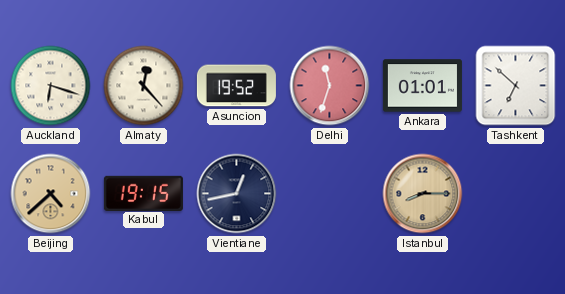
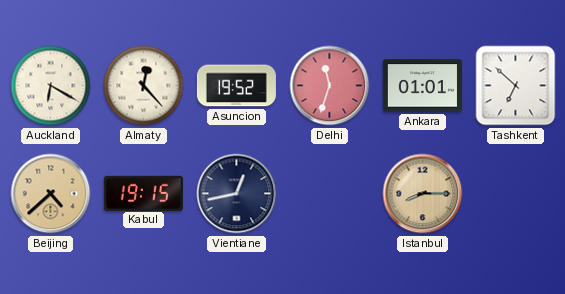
Auckland: 6:18 -> 6:20 (51, 86)
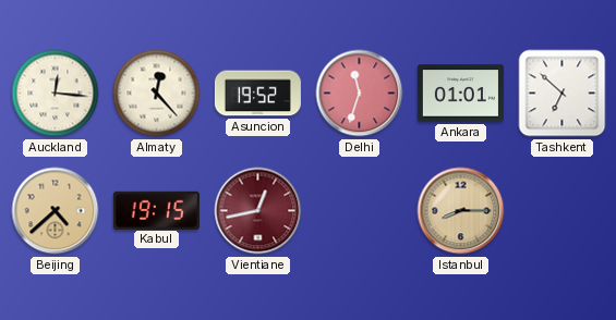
Auckland: 6:20 -> 12:16 (56, 94)
Vientiane dial: navy -> burgundy (258, 211)
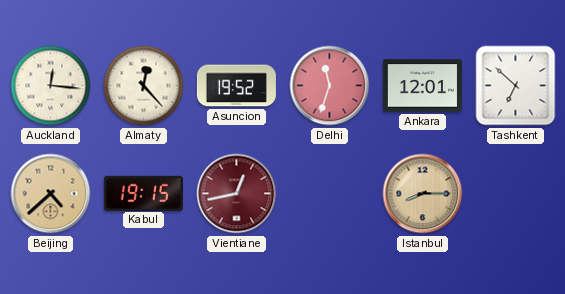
Ankara: 01:01 -> 12:01 (422, 86)
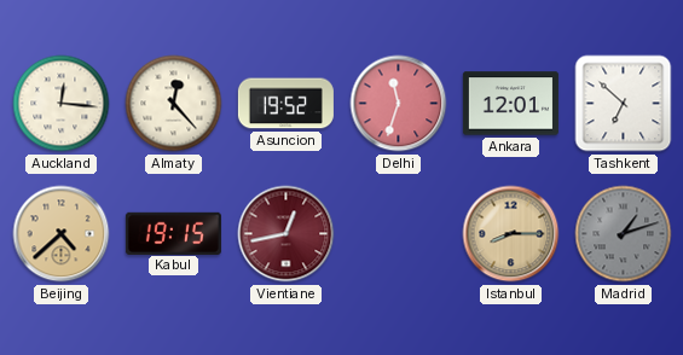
Madrid: none -> 1:12 (624, 234)
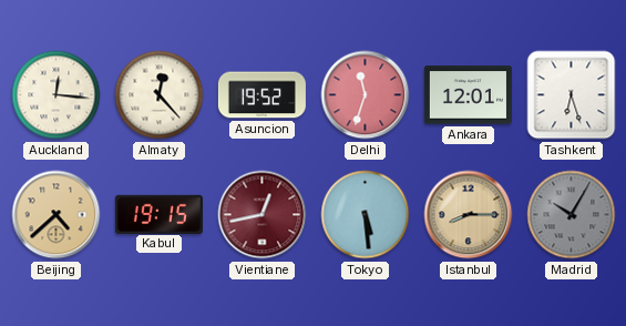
Tashkent: 6:52 -> 6:27 (572, 95)
Tokyo: none -> 5:29 (366, 215)
Madrid: 1:12 -> 10:05 (572, 215)
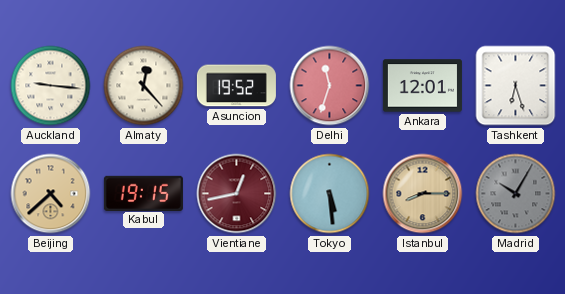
Auckland: 12:16 -> 9:16 (51, 86)
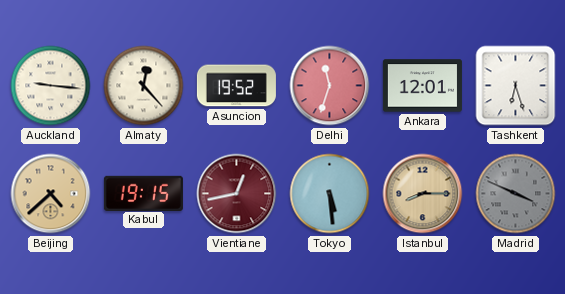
Madrid: 10:05 -> 3:49 (516, 194)
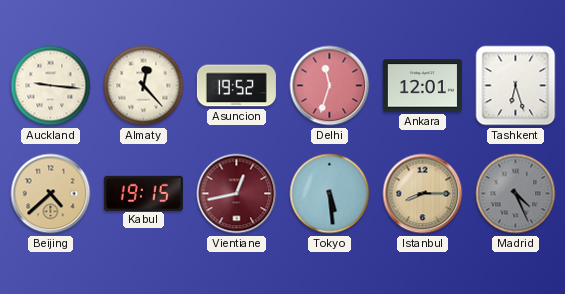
Madrid: 3:49 -> 4:26 (516, 194)
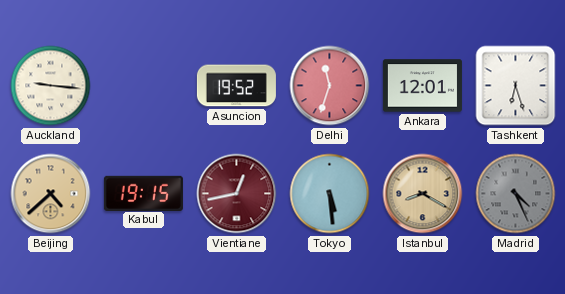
Almaty: 12:23 -> none (144, 86)
Istanbul: 8:15 -> 8:20 (423, 194)
